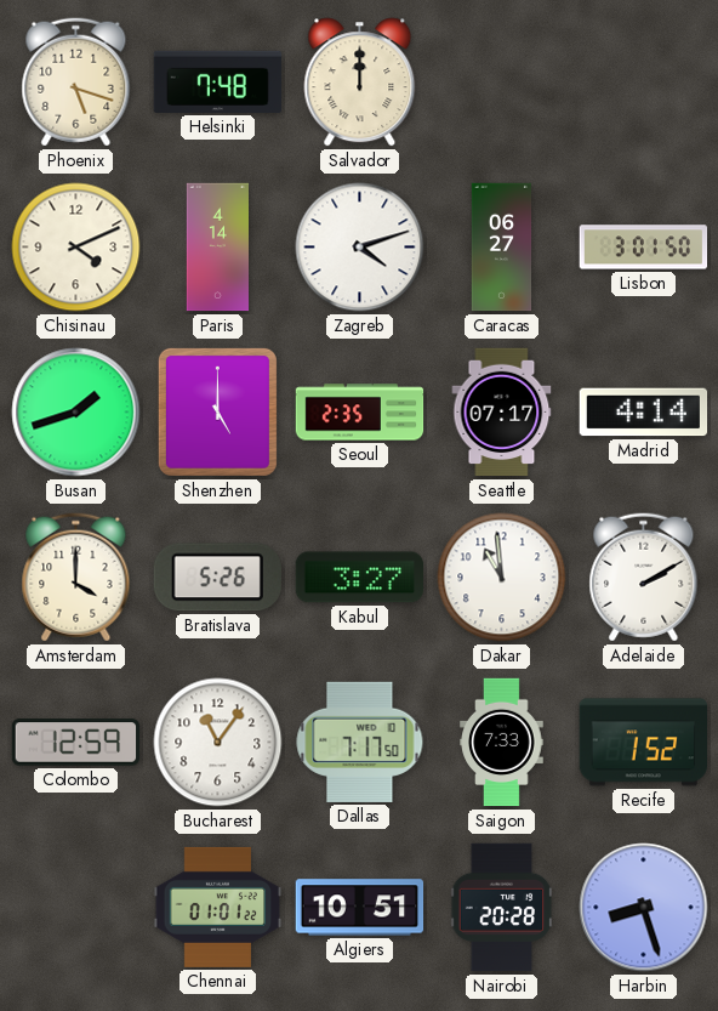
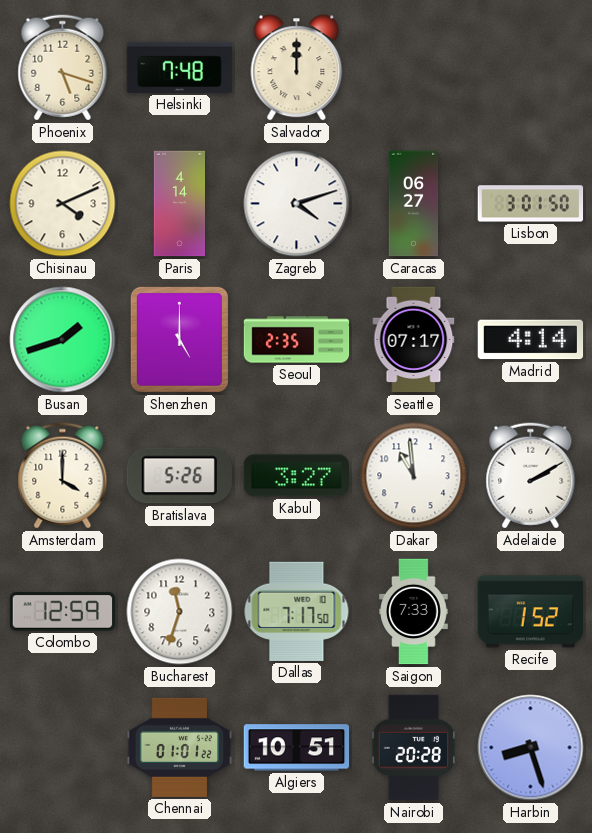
Bucharest: 11:06 -> 11:33 (180, 612)
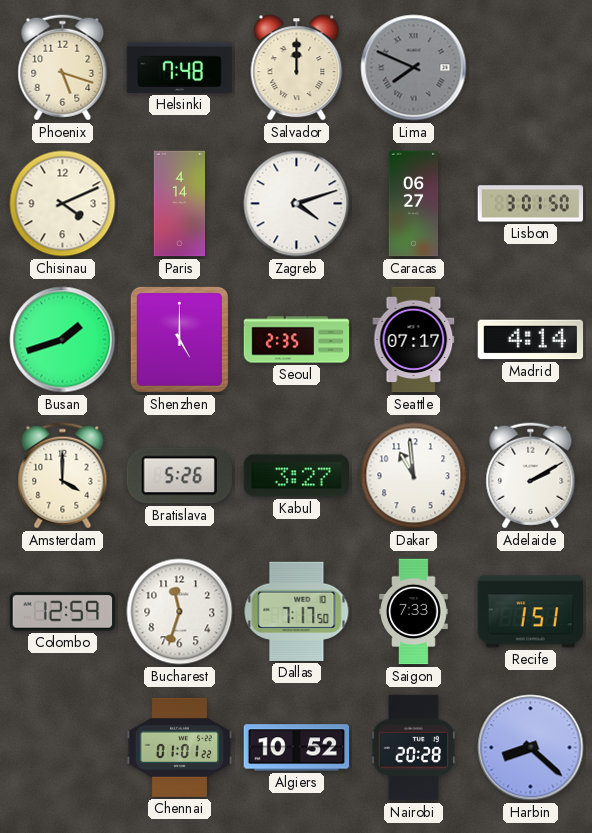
Lima: none -> 7:49 (414, 68)
Recife: 1:52 -> 1:51 (531, 612)
Algiers: 10:51 -> 10:52 (297, 748)
Harbin: 8:27 -> 8:22 (531, 748)
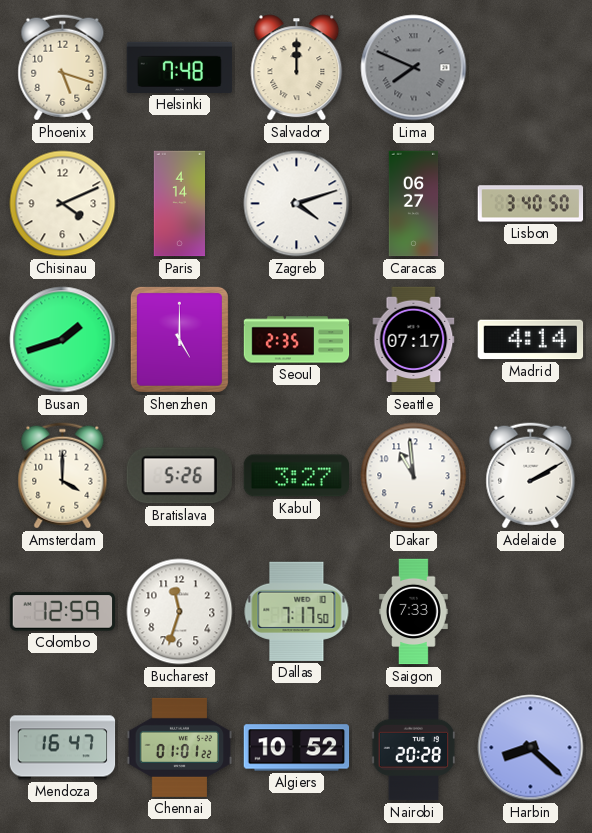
Lisbon: 3:01 -> 3:40 (531, 204)
Recife: 1:51 -> none (531, 612)
Mendoza: none -> 16:47 (63, 748)
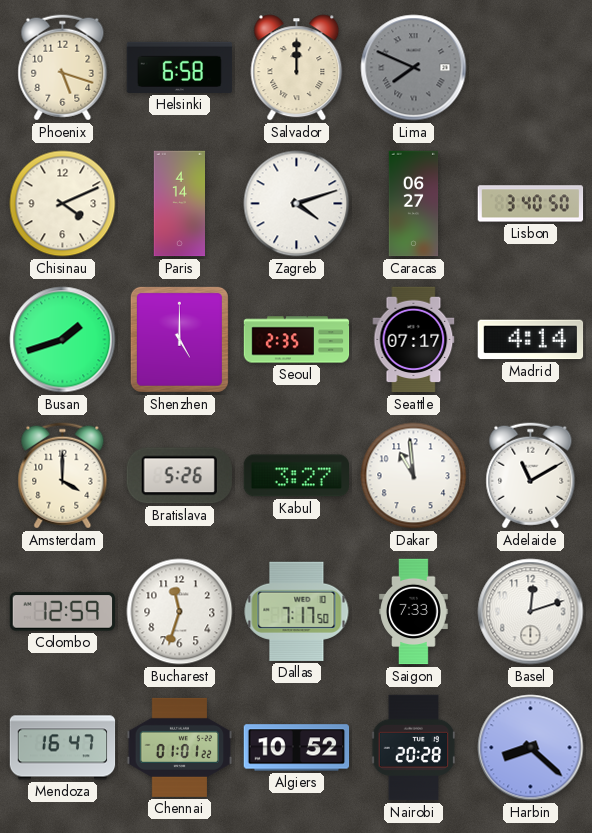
Helsinki: 7:48 -> 6:58 (180, 67)
Adelaide: 2:10 -> 11:10 (531, 476)
Basel: none -> 12:12 (531, 612)
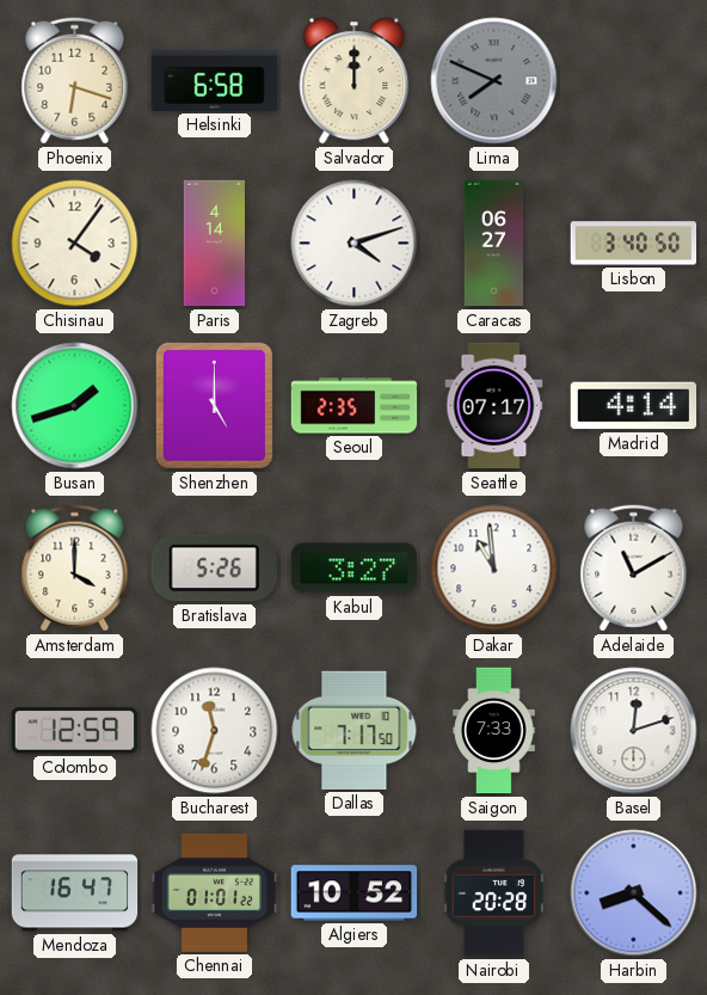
Phoenix: 5:18 -> 6:18 (75, 81)
Chisinau: 4:11 -> 4:06 (75, 244)
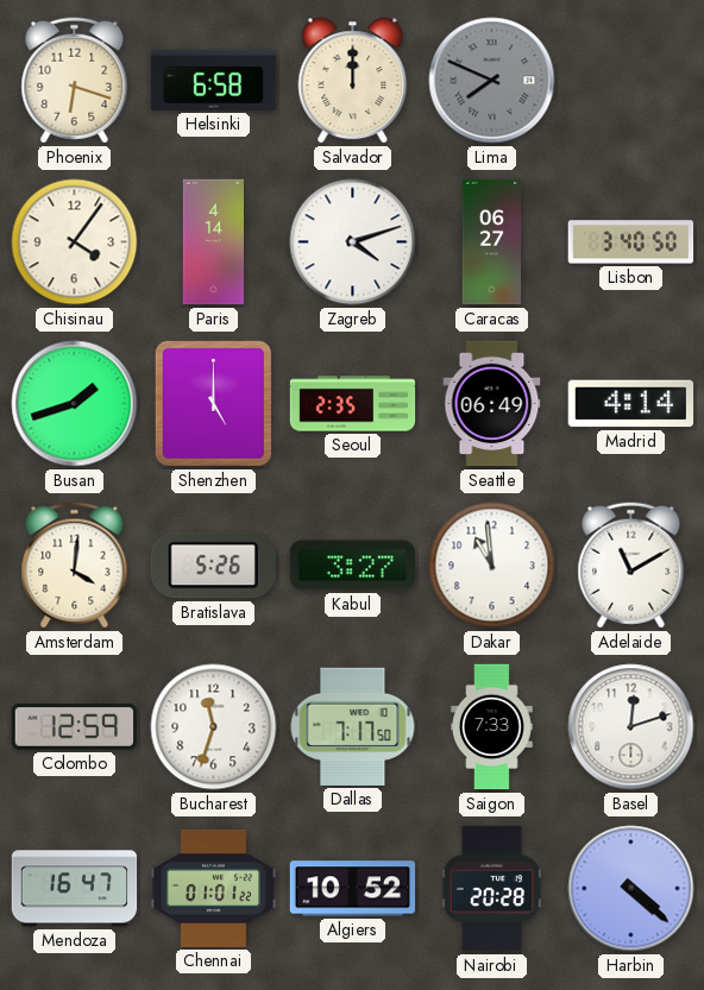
Seattle: 07:17 -> 06:49 (492, 404)
Amsterdam: 4:00 -> 4:01 (75, 566)
Harbin: 8:22 -> 4:22 (631, 889)
